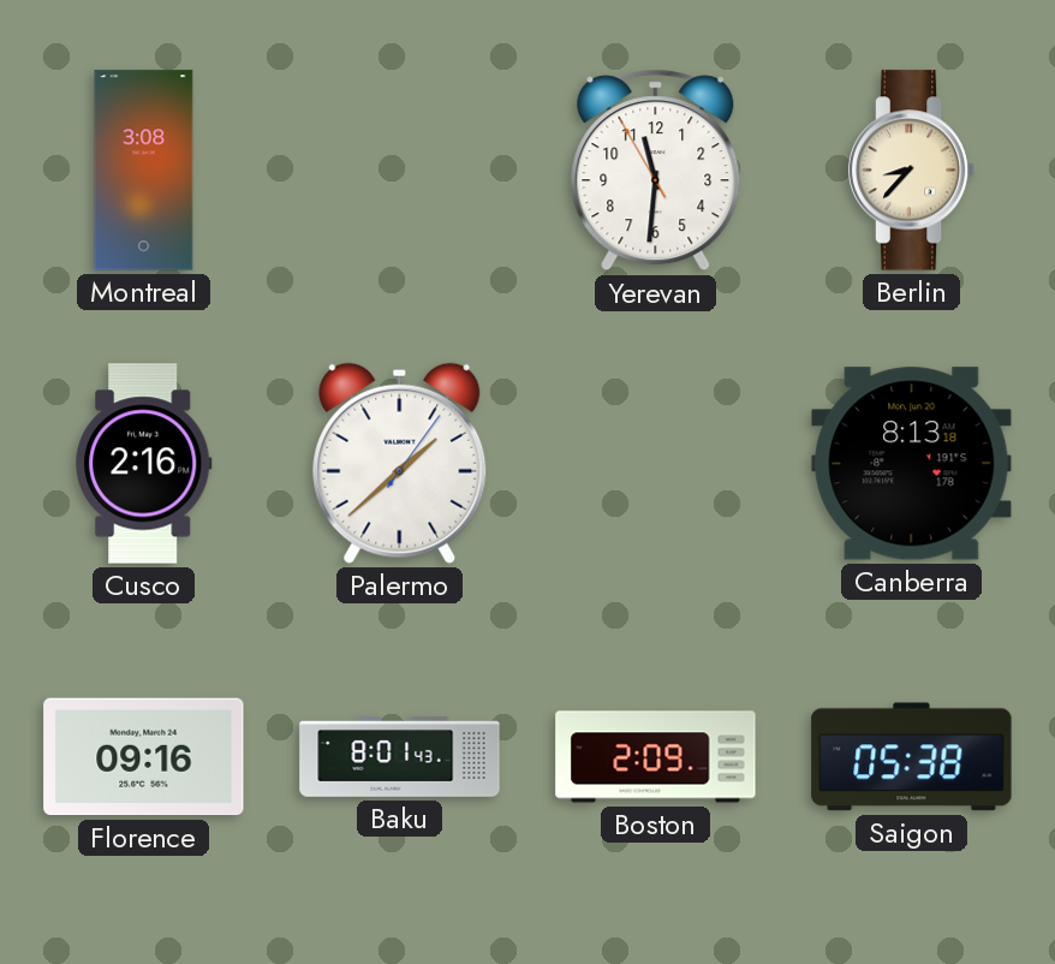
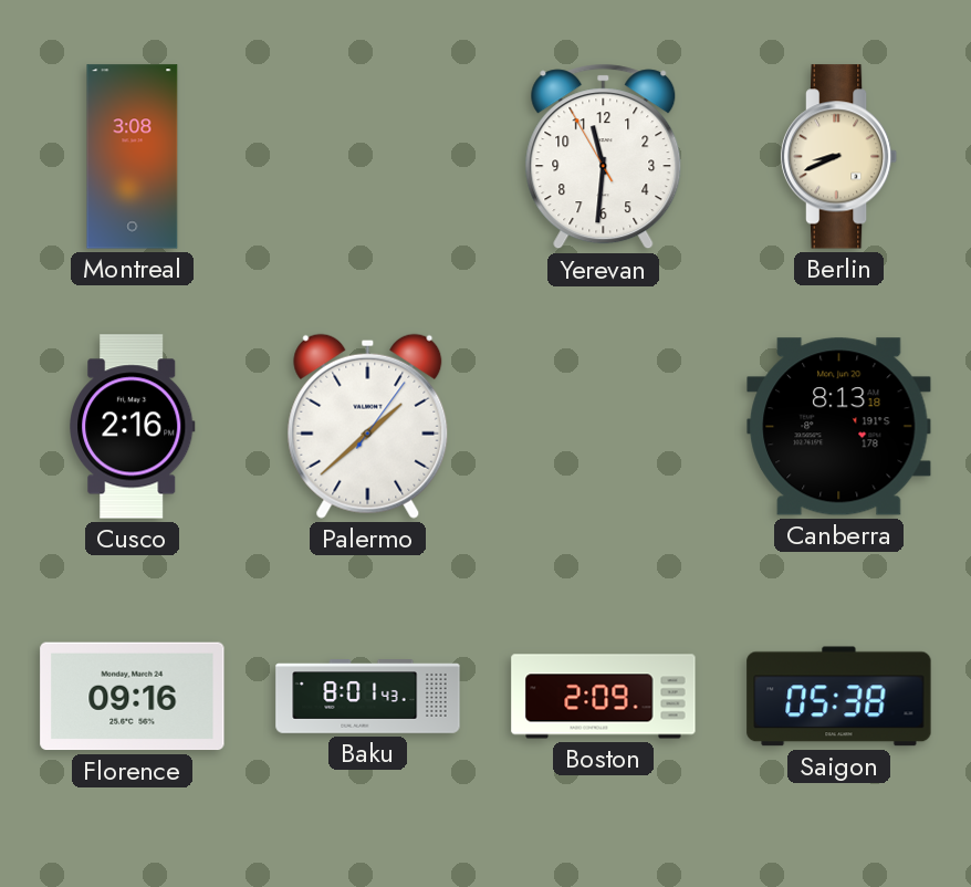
Berlin: 8:37 -> 8:41 (839, 157)
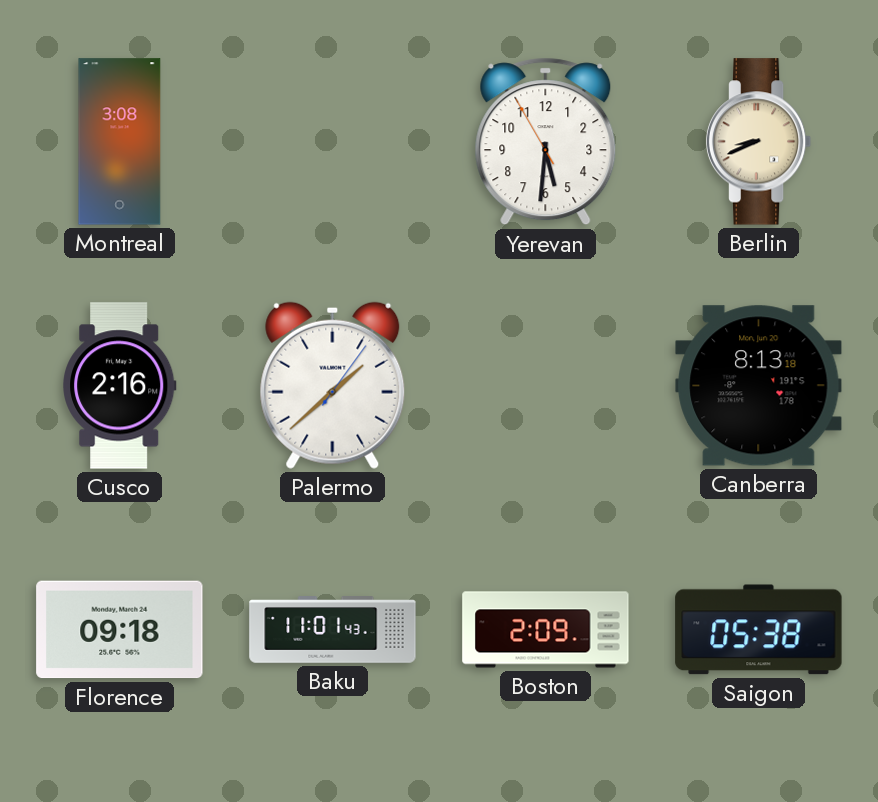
Yerevan: 11:30 -> 5:30 (546, 142)
Florence: 09:16 -> 09:18 (120, 630)
Baku: 8:01 -> 11:01 (333, 630)
